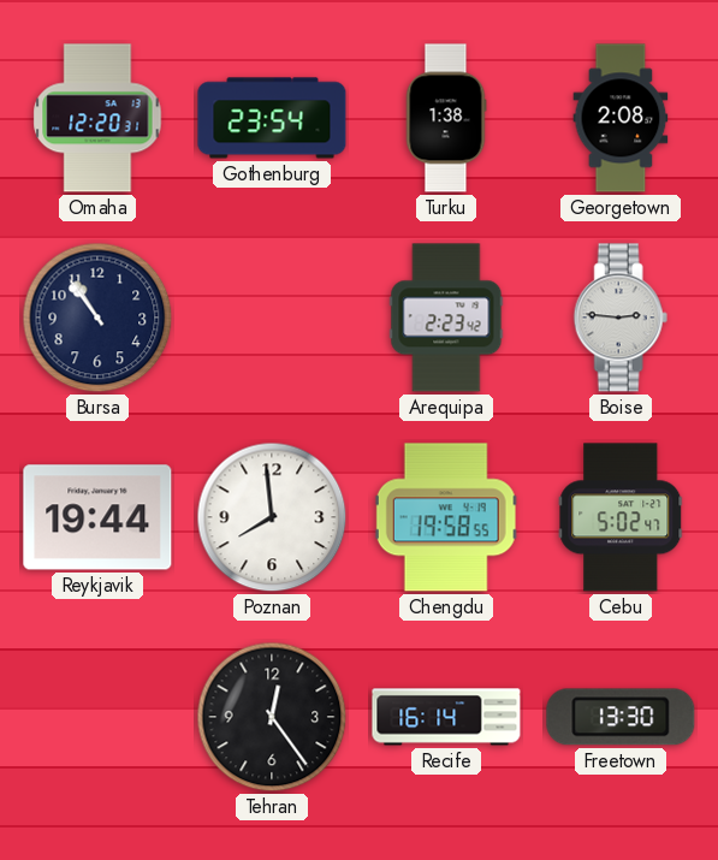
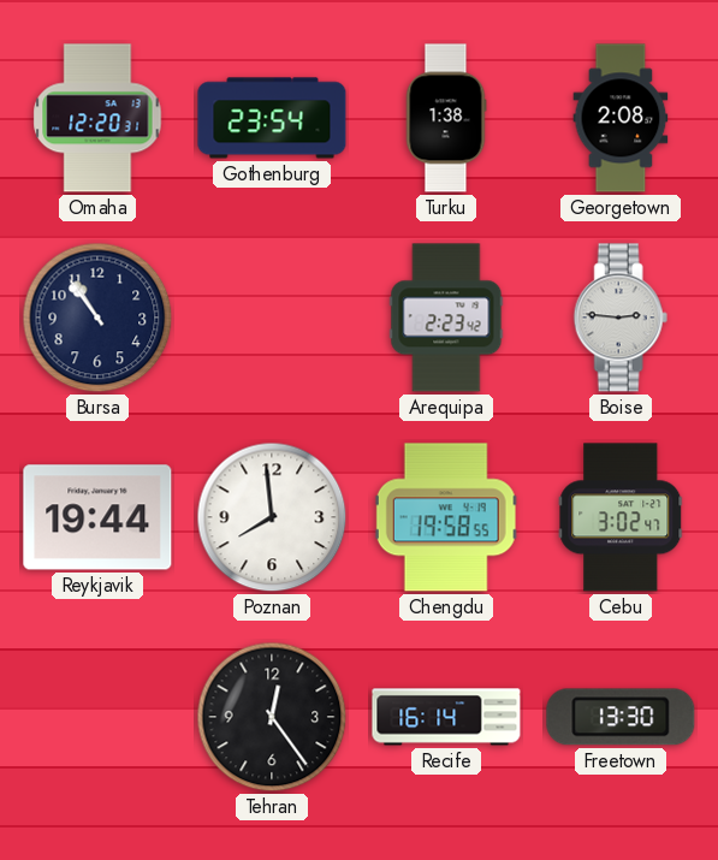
Cebu: 5:02 -> 3:02 (621, 517)
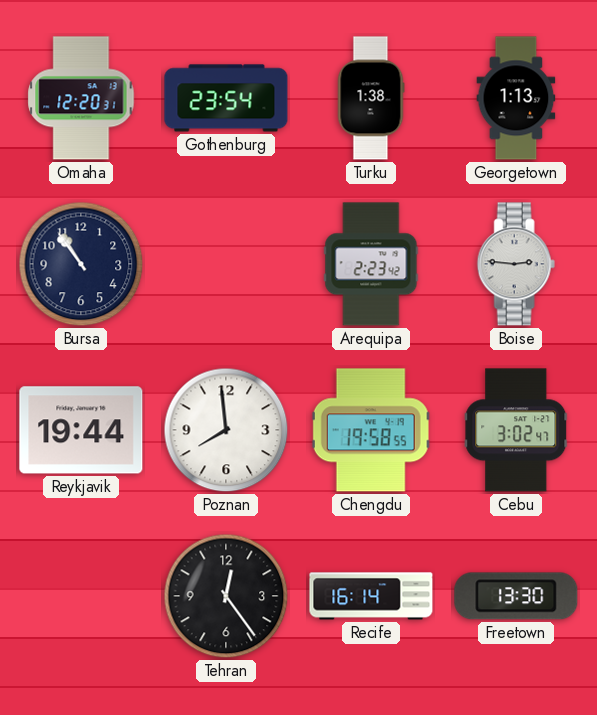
Georgetown: 2:08 -> 1:13 (516, 98)
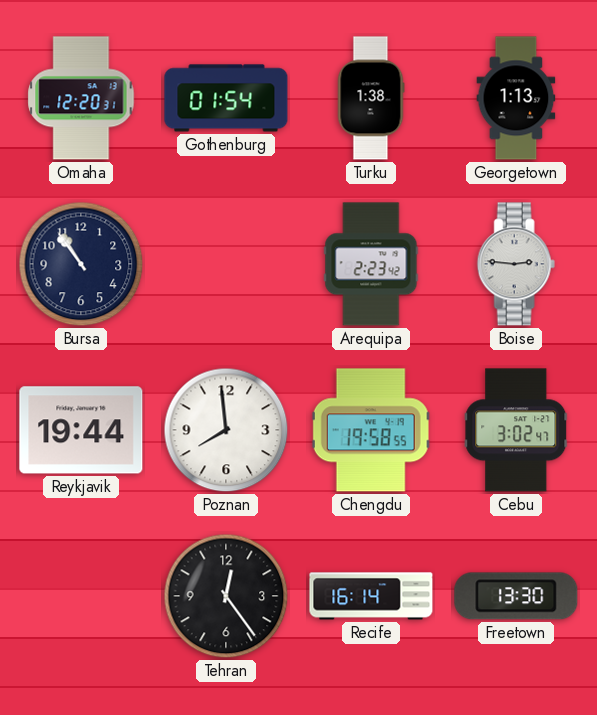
Gothenburg: 23:54 -> 01:54 (226, 98)
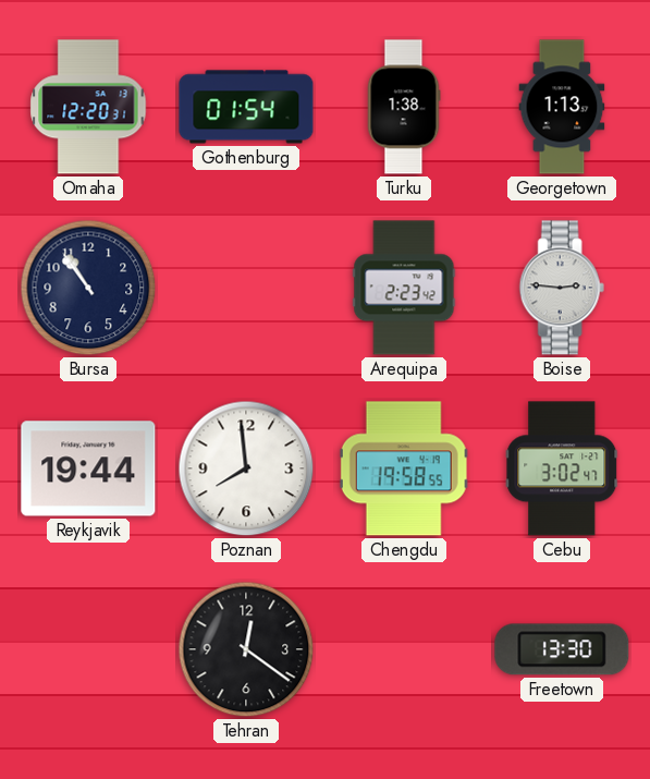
Tehran: 12:24 -> 12:21 (246, 649)
Recife: 16:14 -> none (371, 596)
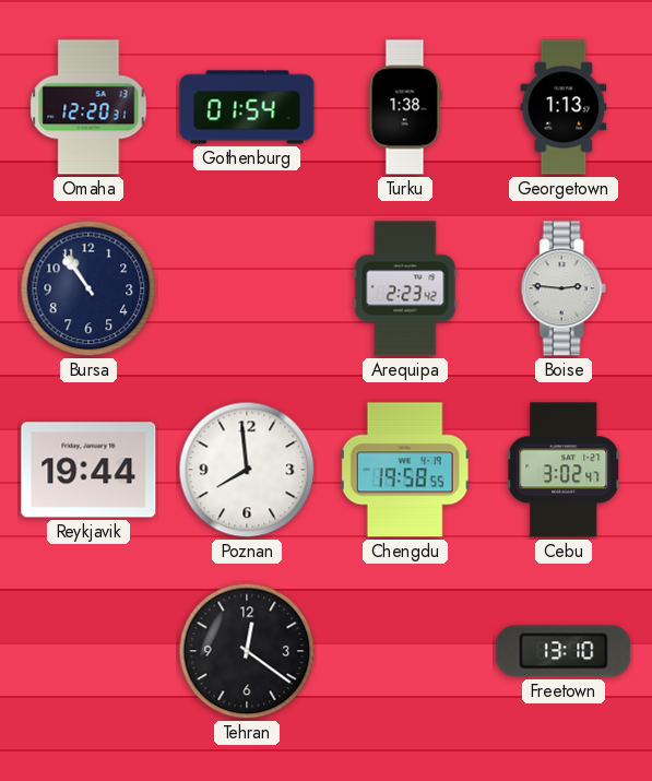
Freetown: 13:30 -> 13:10 (564, 651)
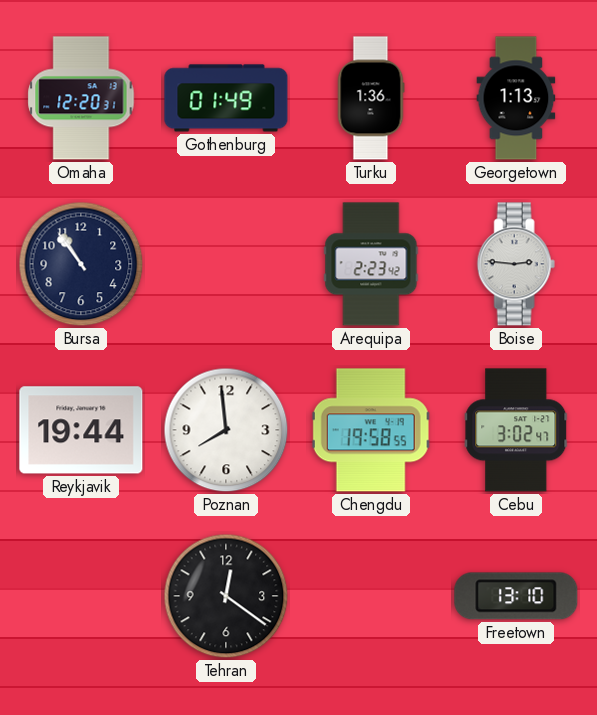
Gothenburg: 01:54 -> 01:49 (226, 98)
Turku: 1:38 -> 1:36 (371, 98)
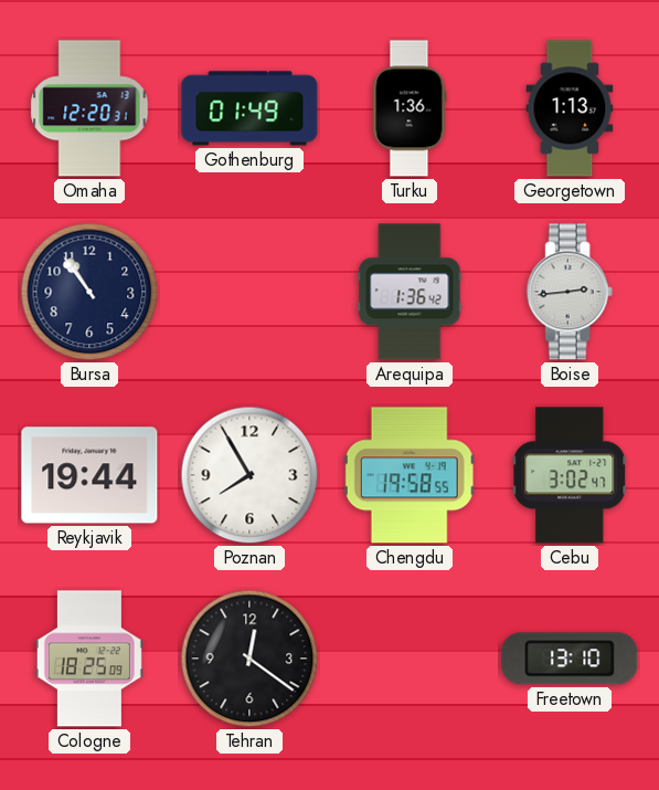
Arequipa: 2:23 -> 1:36 (410, 292)
Boise: 2:46 -> 2:44 (570, 292)
Poznan: 7:59 -> 7:55 (249, 475)
Cologne: none -> 18:25 (89, 659)
